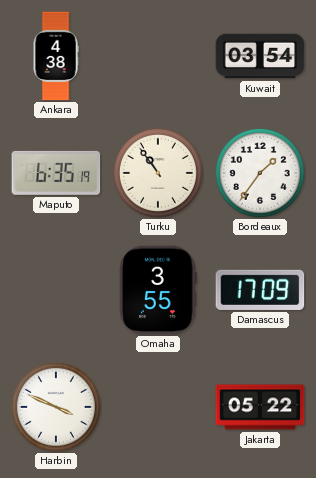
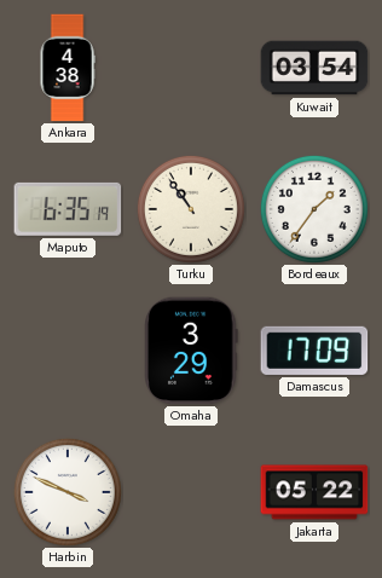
Omaha: 3:55 -> 3:29 (192, 351)
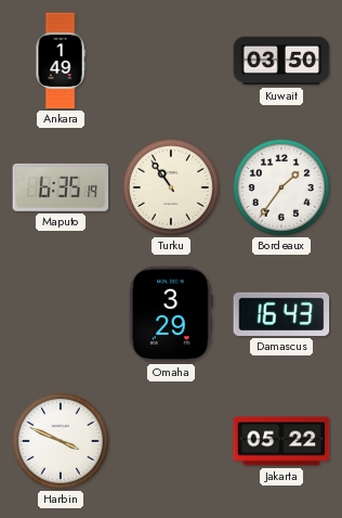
Ankara: 4:38 -> 1:49 (61, 61)
Kuwait: 03:54 -> 03:50 (281, 61)
Damascus: 17:09 -> 16:43 (281, 314)
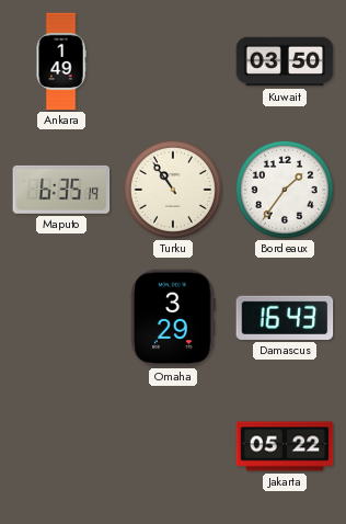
Harbin: 3:49 -> none (61, 441)
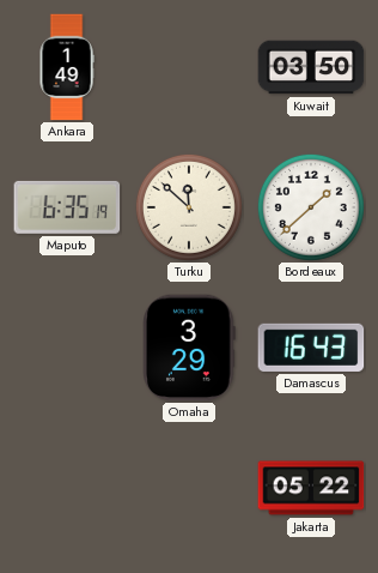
Turku: 10:54 -> 11:52 (189, 207)
Bordeaux: 1:36 -> 1:38 (311, 207)
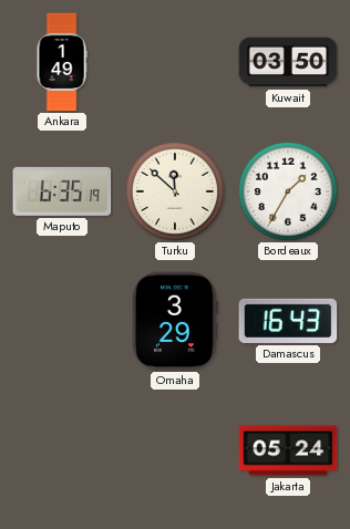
Bordeaux: 1:38 -> 1:35 (288, 191)
Jakarta: 05:22 -> 05:24 (288, 450)
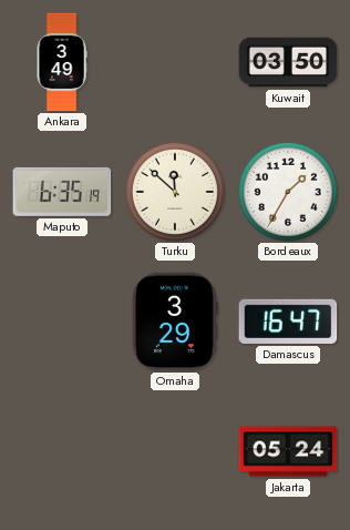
Ankara: 1:49 -> 3:49 (62, 62)
Damascus: 16:43 -> 16:47 (288, 322)
